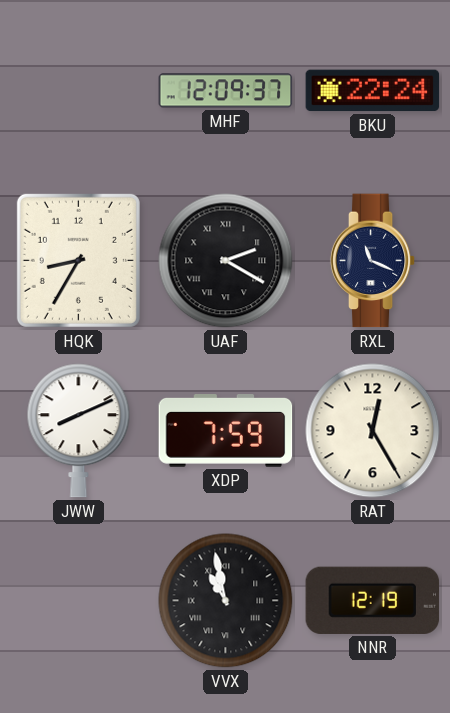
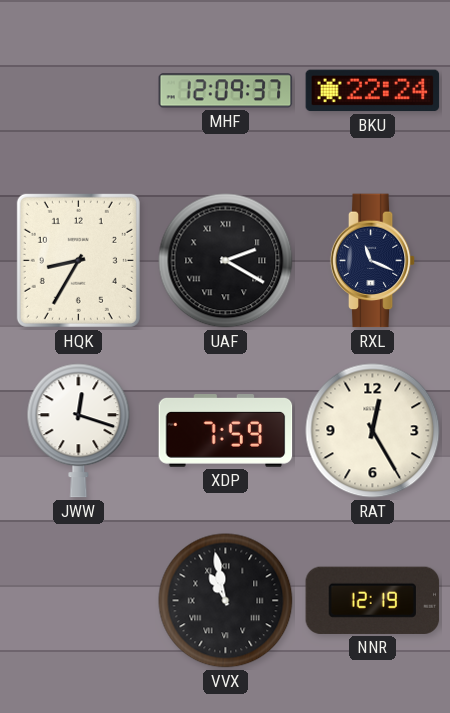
JWW: 8:11 -> 12:18 (79, 431)
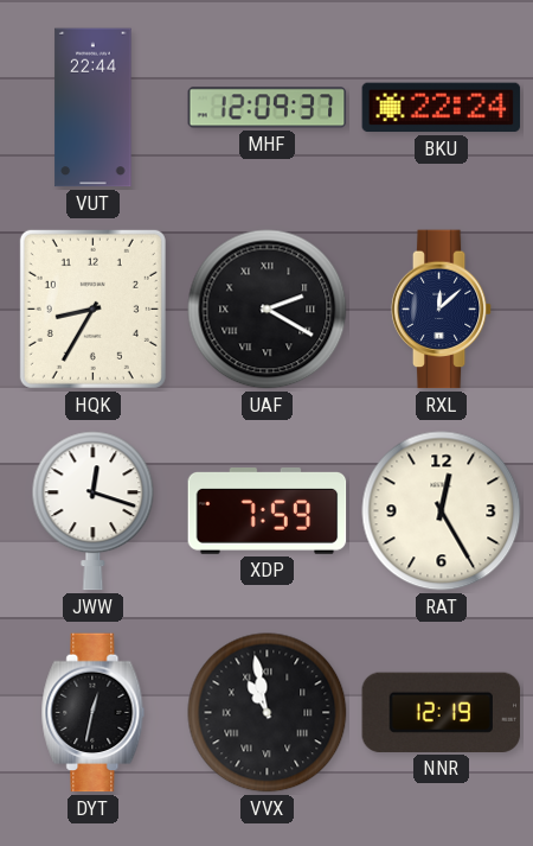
VUT: none -> 22:44 (94, 108)
RXL: 11:19 -> 12:08 (442, 310)
DYT: none -> 12:32 (94, 713)
